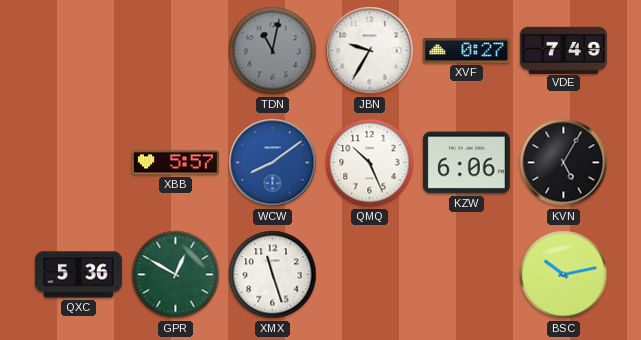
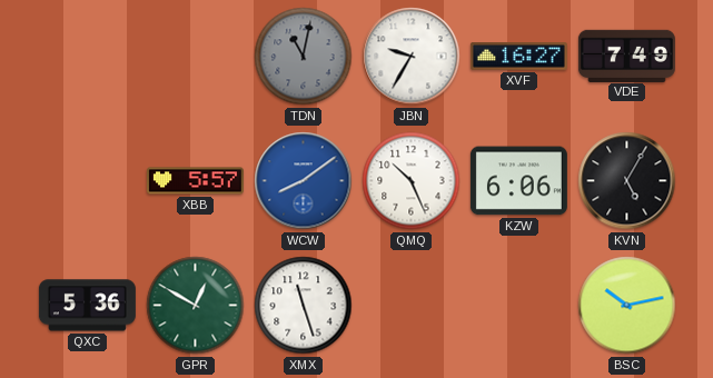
XVF: 0:27 -> 16:27 (518, 57)
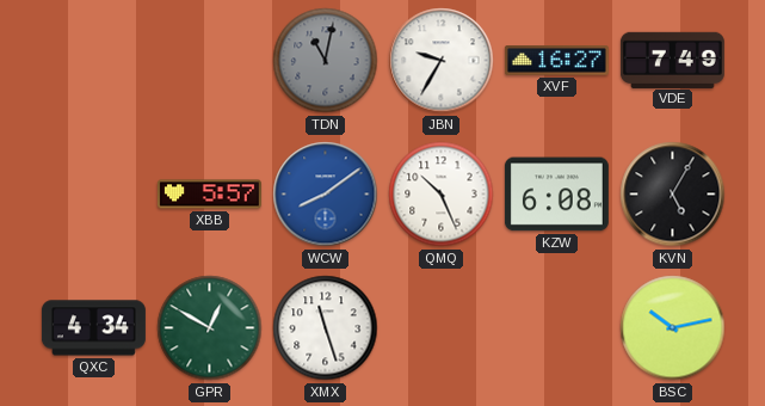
KZW: 6:06 -> 6:08 (556, 195)
QXC: 5:36 -> 4:34 (93, 328)
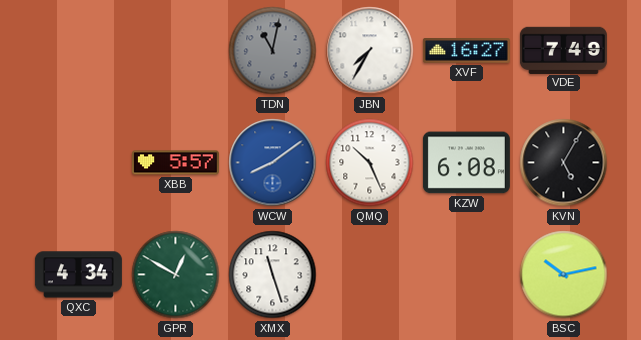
JBN: 9:35 -> 7:35 (370, 51)
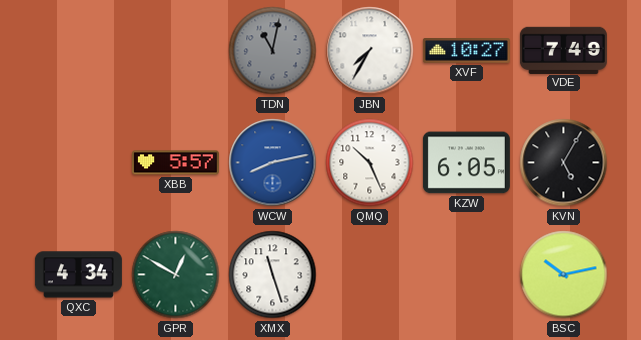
XVF: 16:27 -> 10:27 (466, 51)
WCW: 8:09 -> 8:13 (273, 163)
KZW: 6:08 -> 6:05 (466, 163)
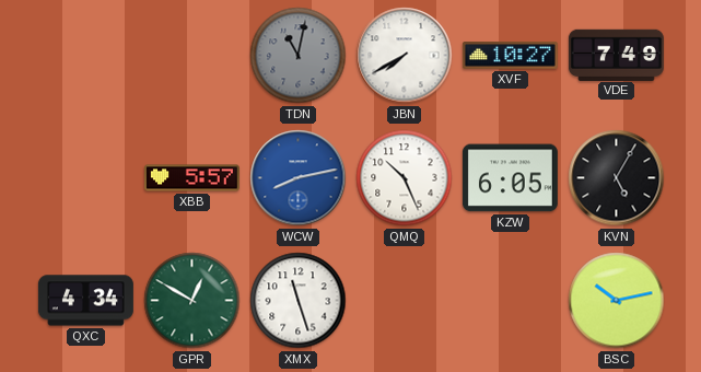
JBN: 7:35 -> 7:40 (405, 56)
